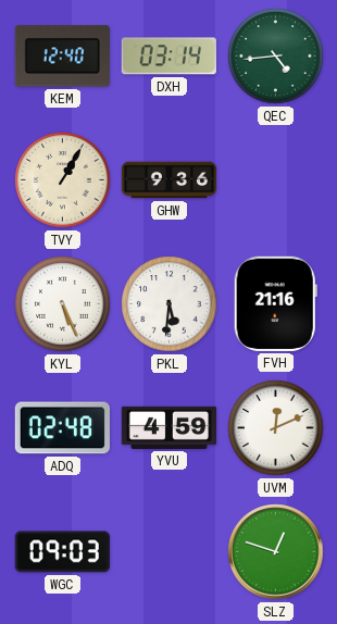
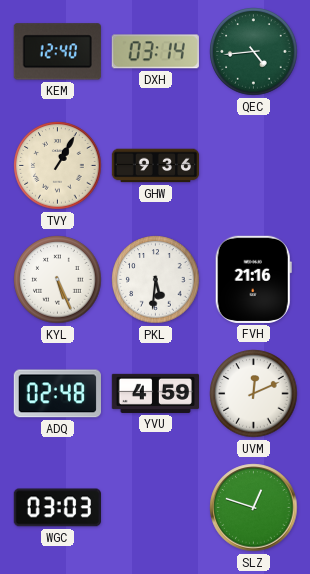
WGC: 09:03 -> 03:03 (57, 508)
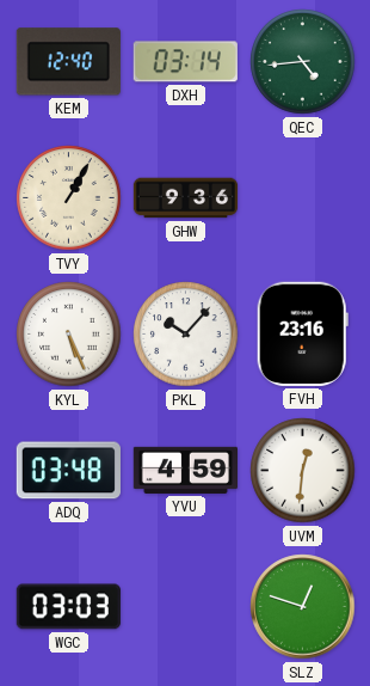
PKL: 5:31 -> 10:07 (186, 335)
FVH: 21:16 -> 23:16 (302, 333)
ADQ: 02:48 -> 03:48 (68, 471)
UVM: 12:11 -> 12:31 (303, 471)
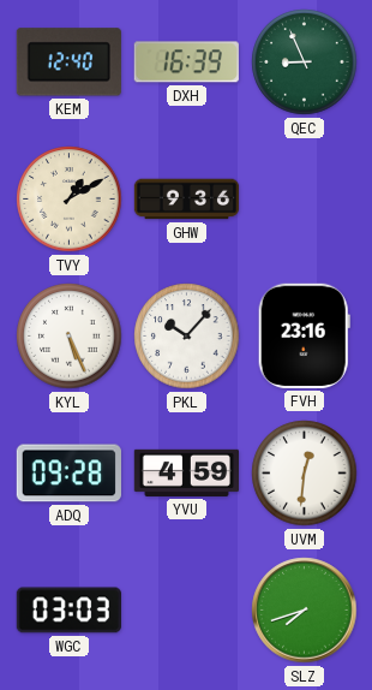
DXH: 03:14 -> 16:39 (186, 63)
QEC: 4:44 -> 8:56 (305, 63)
TVY: 1:05 -> 1:10 (70, 200)
ADQ: 03:48 -> 09:28 (68, 474)
SLZ: 12:48 -> 7:42 (305, 611)
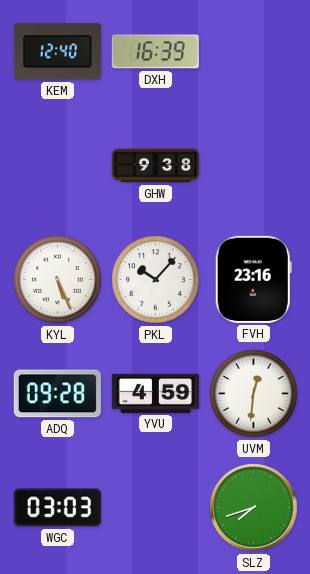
QEC: 8:56 -> none (305, 63)
TVY: 1:10 -> none (70, 200)
GHW: 9:36 -> 9:38 (156, 166)
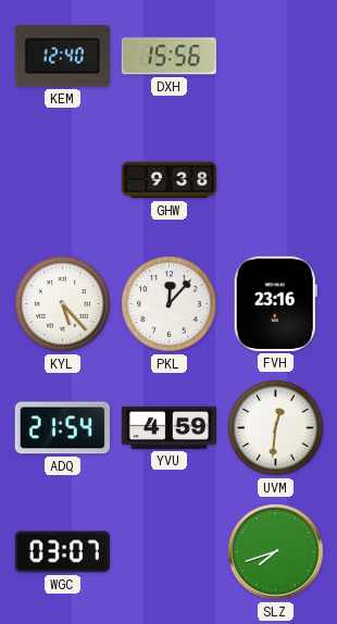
DXH: 16:39 -> 15:56 (168, 57)
KYL: 5:26 -> 5:23 (63, 304)
PKL: 10:07 -> 12:07 (170, 304)
ADQ: 09:28 -> 21:54 (62, 428)
WGC: 03:03 -> 03:07 (62, 552)
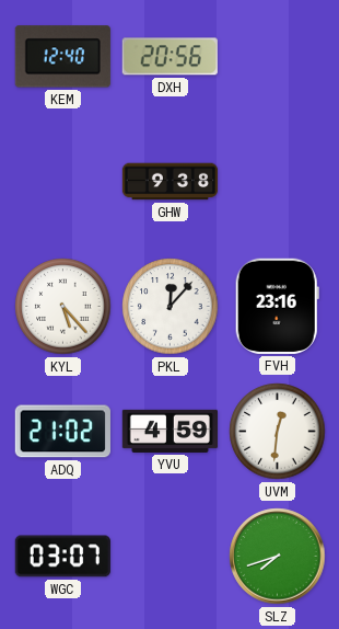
DXH: 15:56 -> 20:56 (169, 57)
ADQ: 21:54 -> 21:02 (62, 432)
